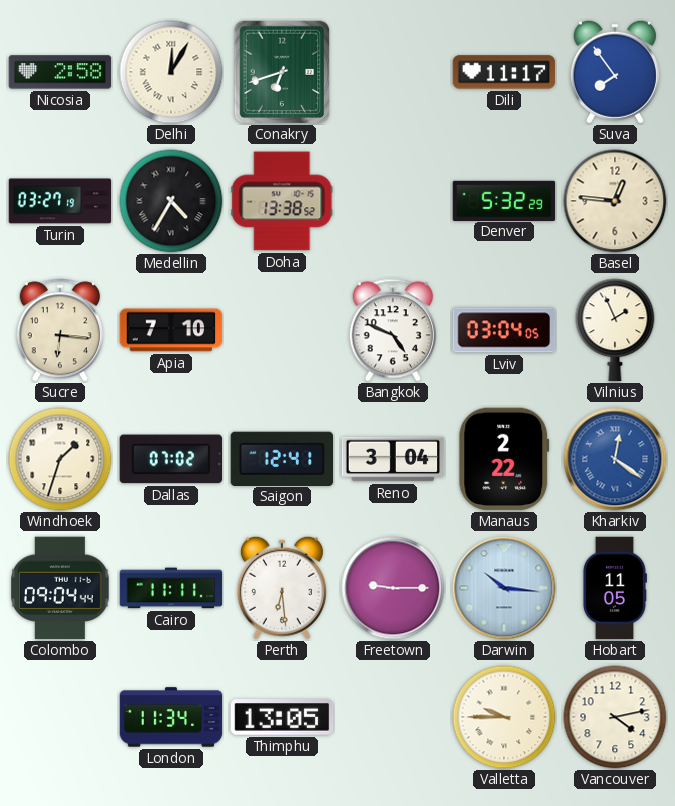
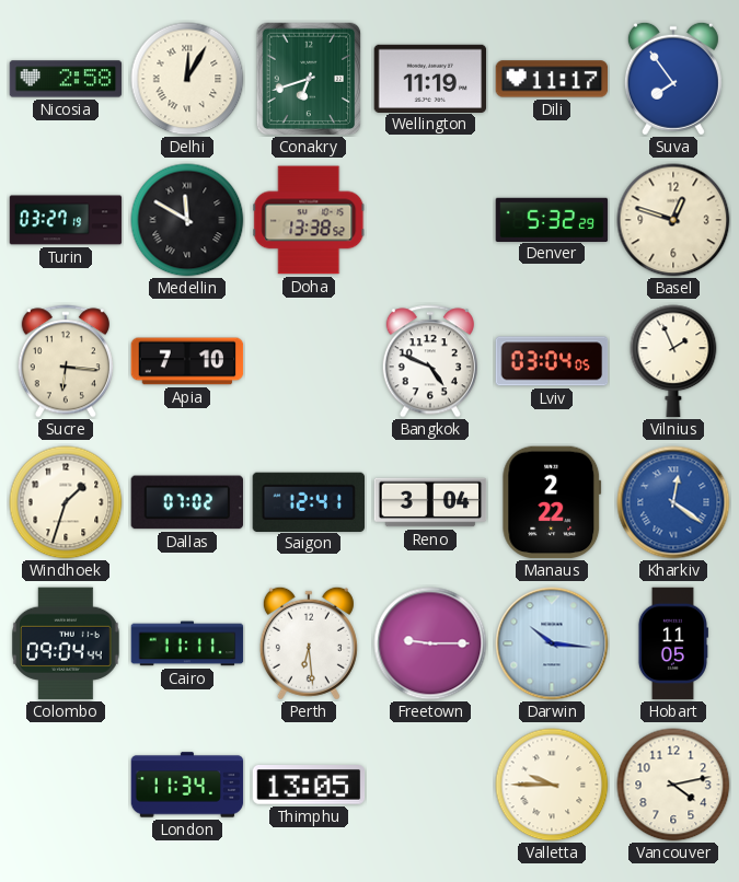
Wellington: none -> 11:19 (430, 78)
Medellin: 4:35 -> 11:50 (187, 220)
Basel: 12:46 -> 12:48 (673, 220)
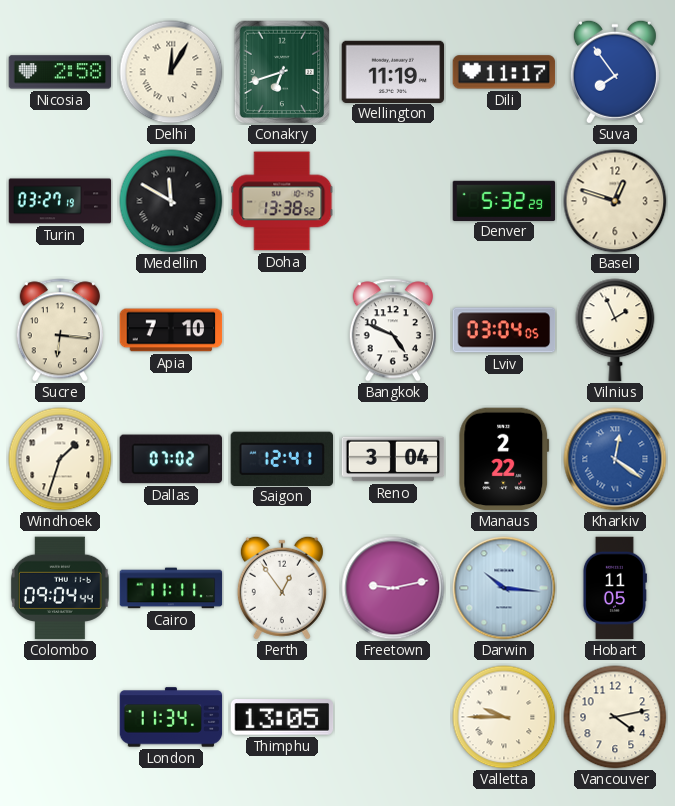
Perth: 6:29 -> 12:54 (282, 588)
Freetown: 9:15 -> 9:13 (393, 588)
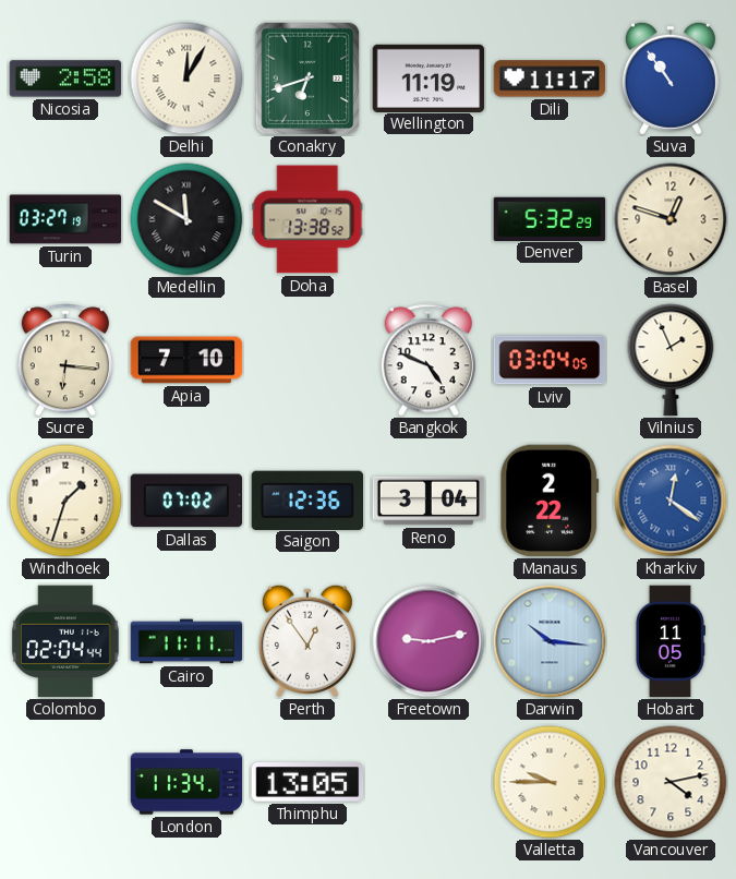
Suva: 7:54 -> 10:54 (671, 79)
Saigon: 12:41 -> 12:36 (306, 499)
Colombo: 09:04 -> 02:04 (65, 641)
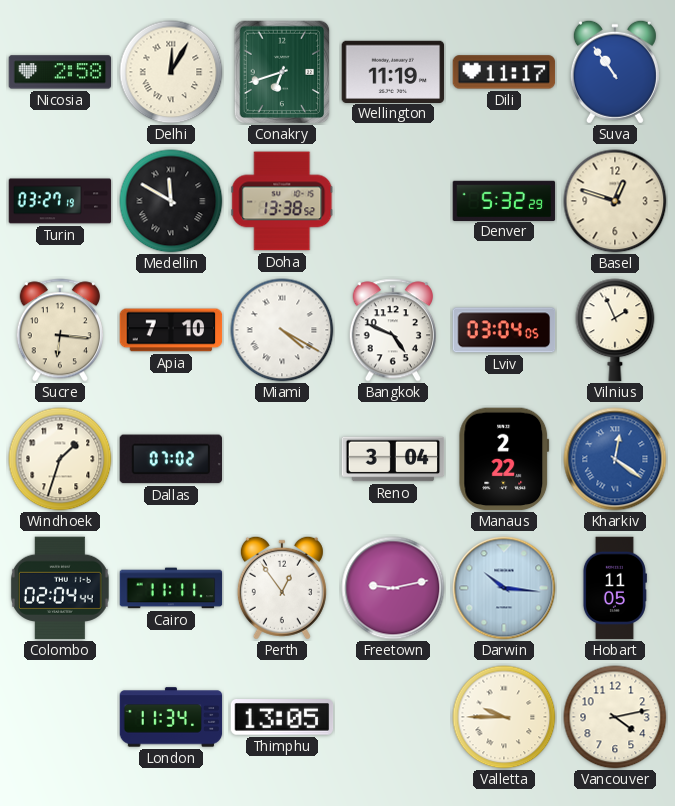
Miami: none -> 4:20 (282, 330)
Saigon: 12:36 -> none (306, 499)
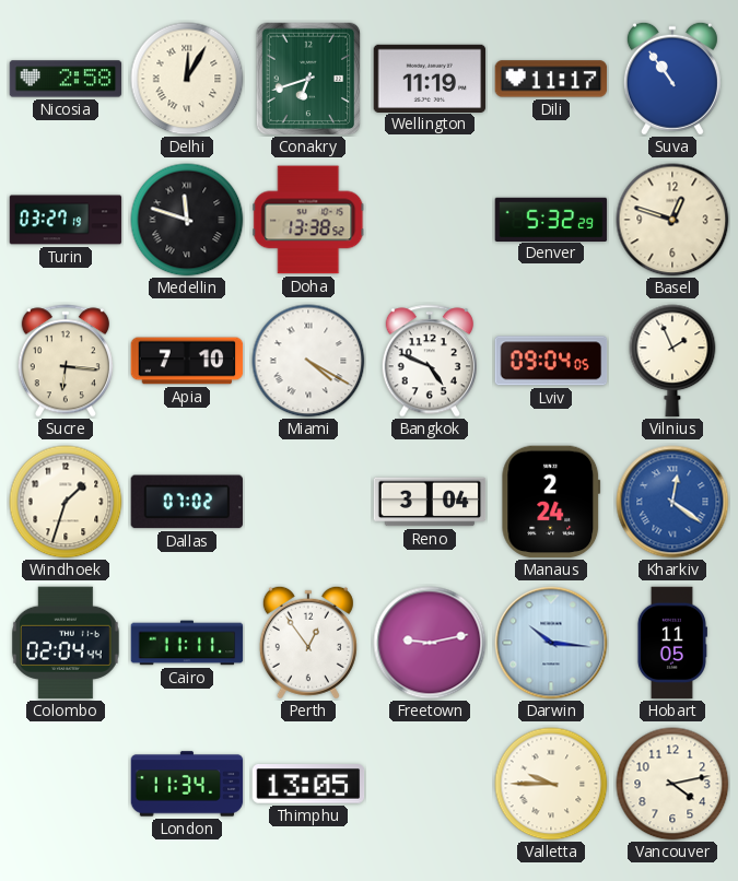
Medellin: 11:50 -> 11:48 (187, 220)
Lviv: 03:04 -> 09:04 (551, 361)
Manaus: 2:22 -> 2:24 (551, 502)
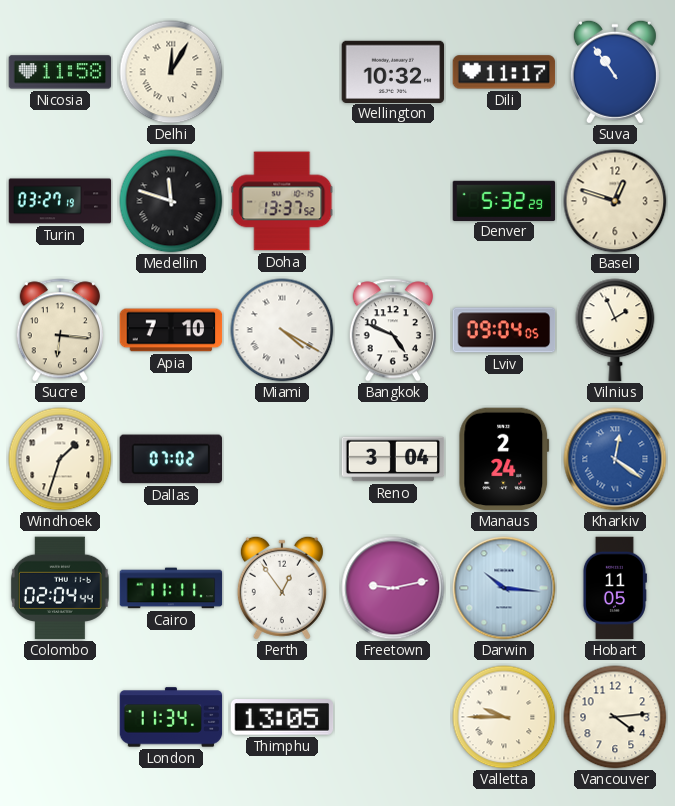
Nicosia: 2:58 -> 11:58 (60, 72)
Conakry: 6:42 -> none (308, 79)
Wellington: 11:19 -> 10:32 (393, 71)
Doha: 13:38 -> 13:37 (282, 201)
Vancouver: 4:13 -> 4:14 (615, 717)
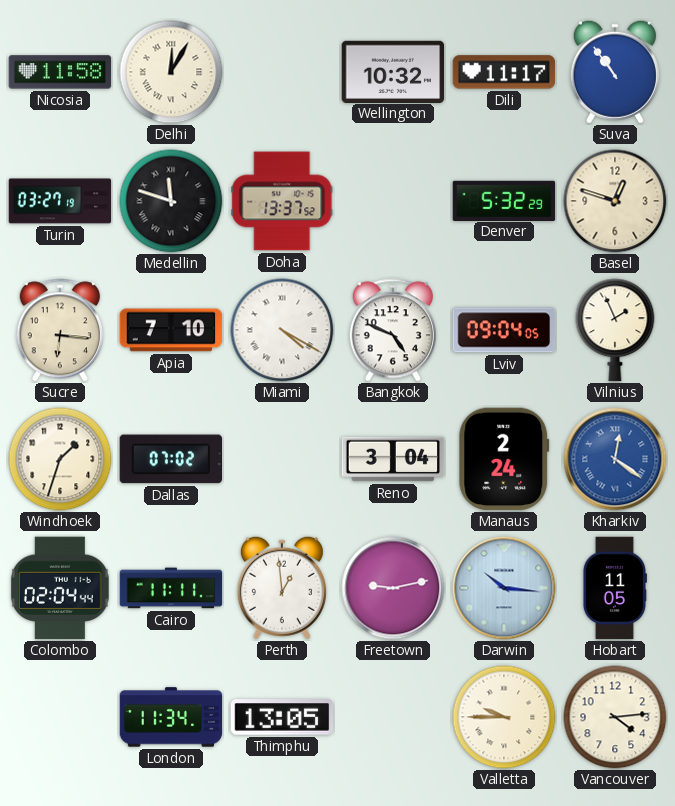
Perth: 12:54 -> 12:59 (282, 588)
